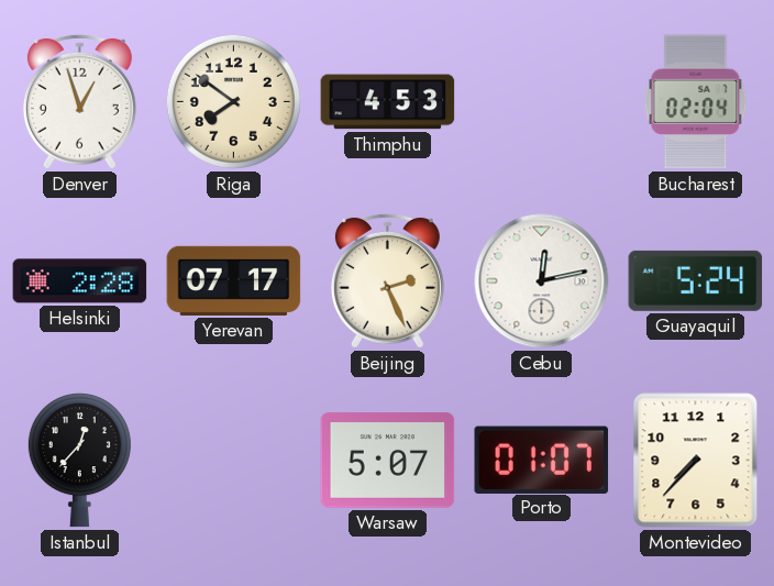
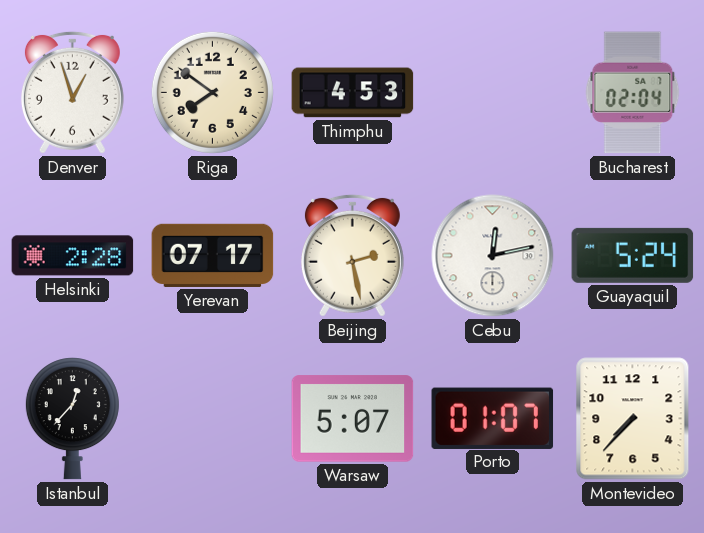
Beijing: 2:26 -> 2:28 (352, 255)
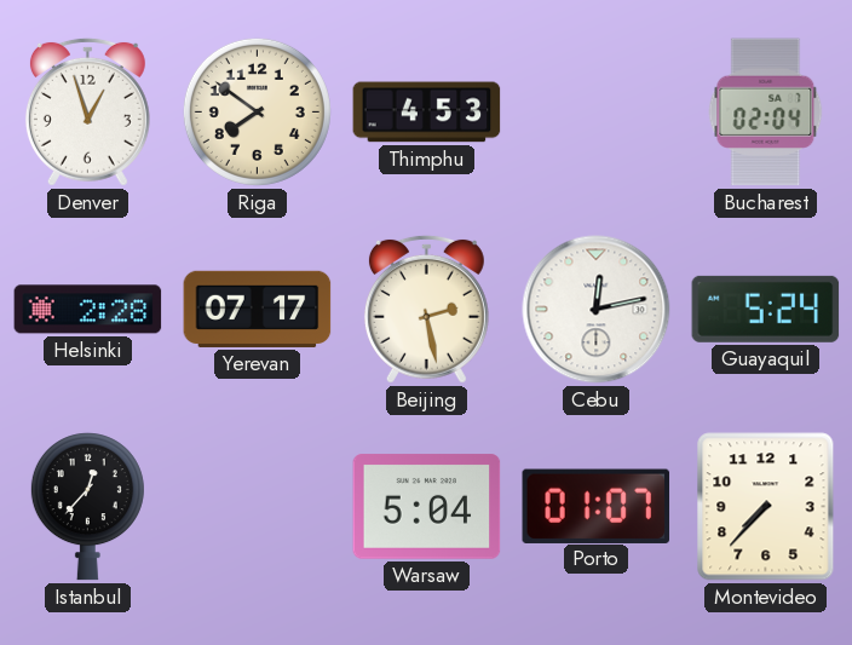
Warsaw: 5:07 -> 5:04 (427, 507)
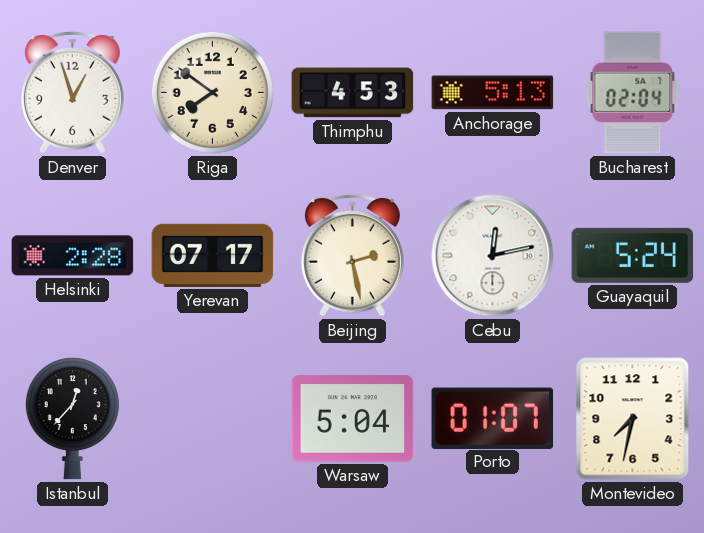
Anchorage: none -> 5:13 (493, 93)
Montevideo: 7:37 -> 7:32 (633, 419)
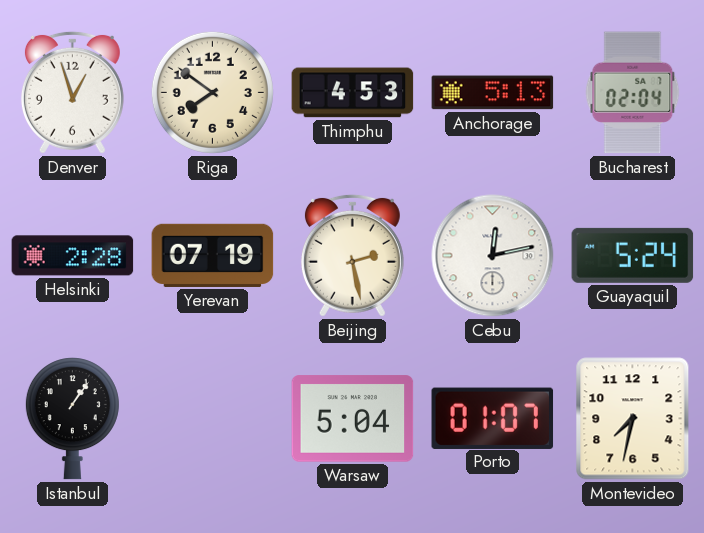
Yerevan: 07:17 -> 07:19 (213, 255)
Istanbul: 12:37 -> 1:06 (72, 419)
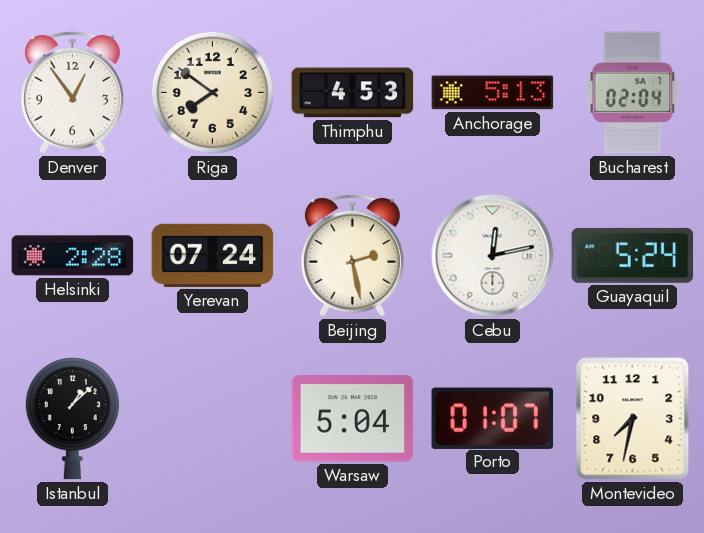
Denver: 12:57 -> 12:54 (72, 92)
Yerevan: 07:19 -> 07:24 (213, 255)
Istanbul: 1:06 -> 1:08 (72, 419)
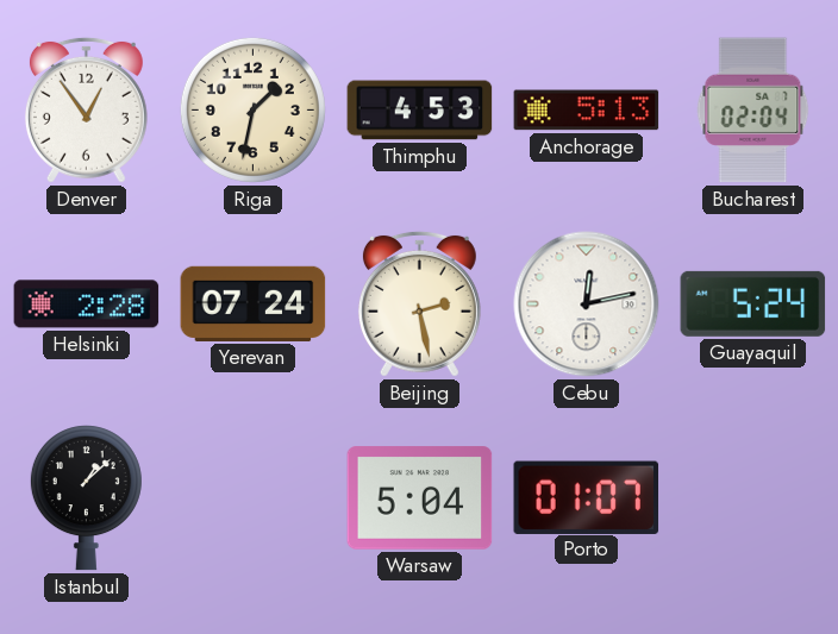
Riga: 7:51 -> 1:32 (252, 109)
Montevideo: 7:32 -> none (633, 419)
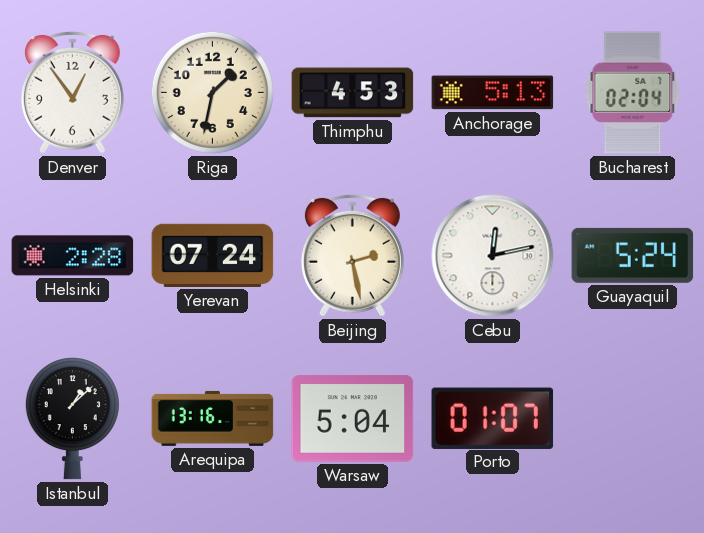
Arequipa: none -> 13:16 (213, 418)
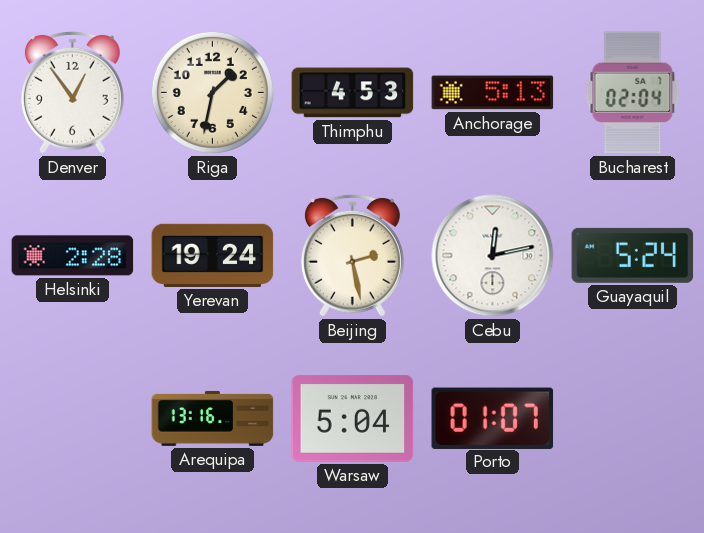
Yerevan: 07:24 -> 19:24 (213, 255)
Istanbul: 1:08 -> none (72, 419)
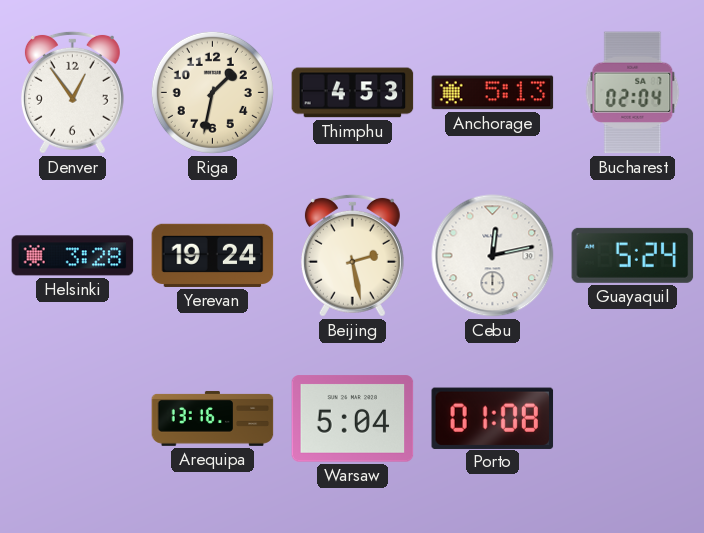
Helsinki: 2:28 -> 3:28 (73, 256)
Porto: 01:07 -> 01:08 (493, 418)
